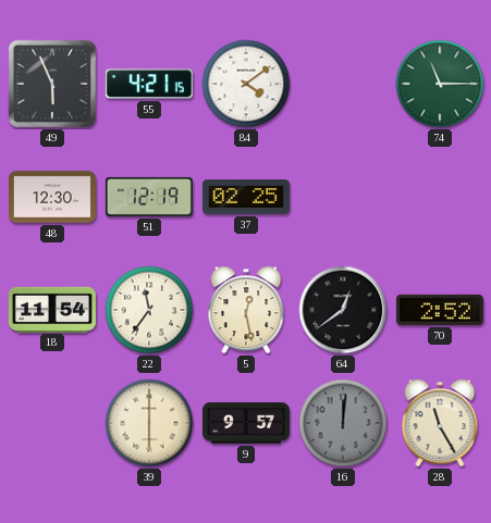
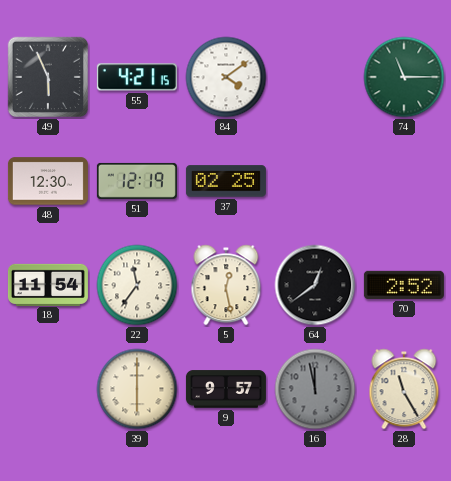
16: 12:01 -> 11:58 (315, 389)
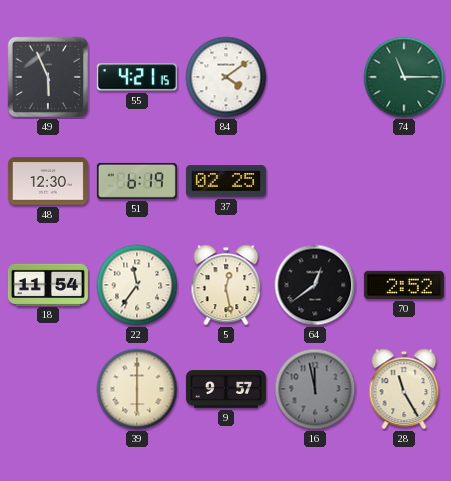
51: 12:19 -> 6:19 (137, 181)
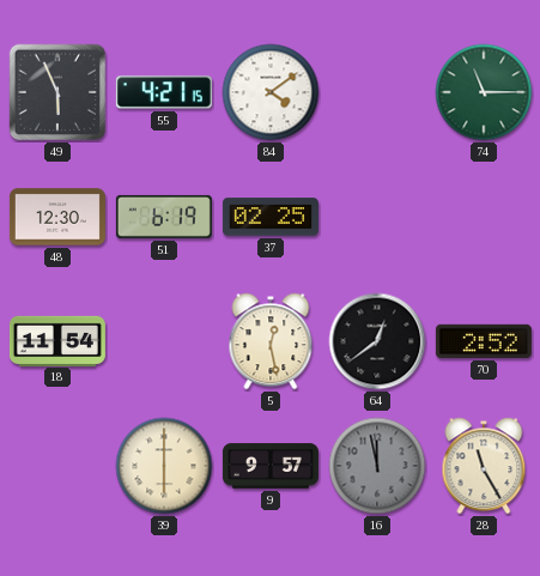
22: 11:36 -> none (137, 285)
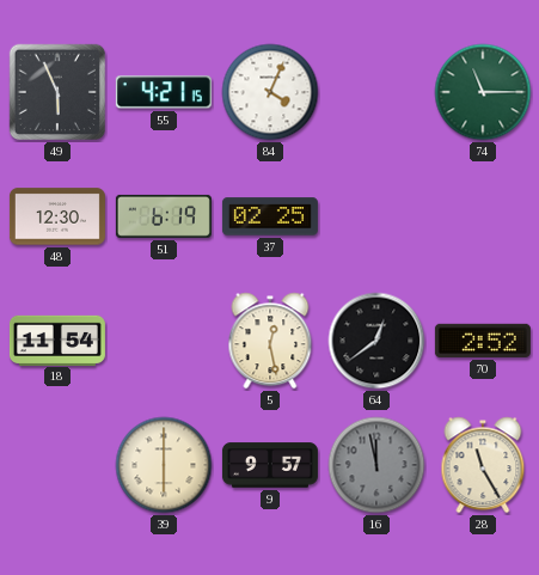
84: 4:09 -> 4:04 (270, 92)
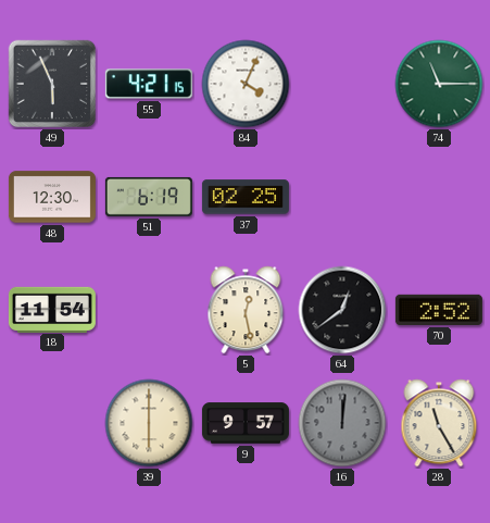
16: 11:58 -> 12:01 (342, 423)
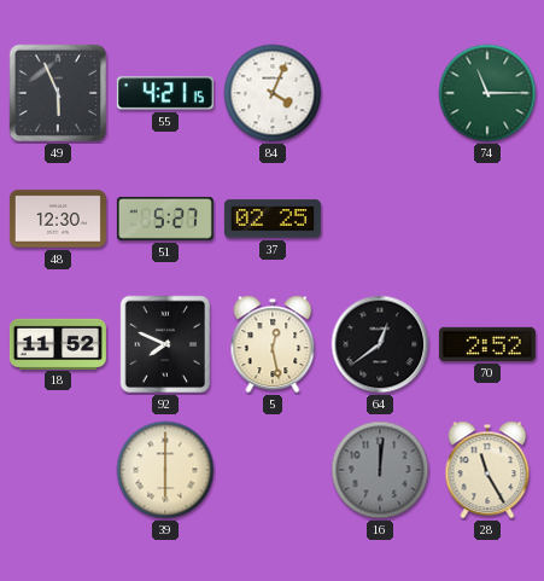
51: 6:19 -> 5:27 (165, 219)
18: 11:54 -> 11:52 (58, 343)
92: none -> 7:49 (165, 344)
9: 9:57 -> none (246, 423)
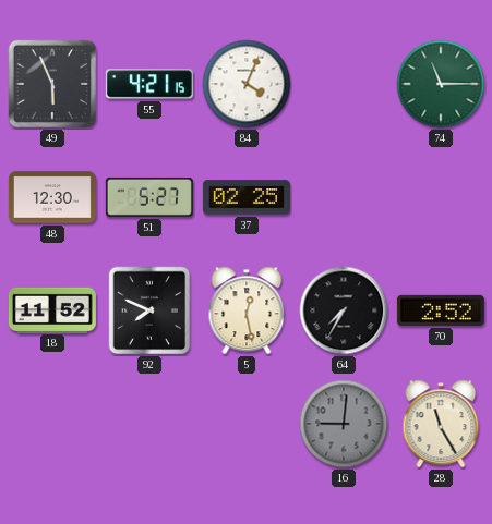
64: 12:39 -> 7:35 (344, 310)
39: 6:00 -> none (165, 470)
16: 12:01 -> 9:01 (344, 424)
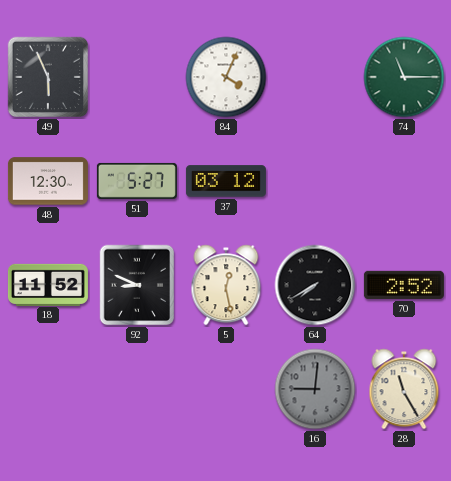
55: 4:21 -> none (149, 84)
37: 02:25 -> 03:12 (226, 181)
92: 7:49 -> 8:49 (137, 285)
64: 7:35 -> 7:40 (315, 285)
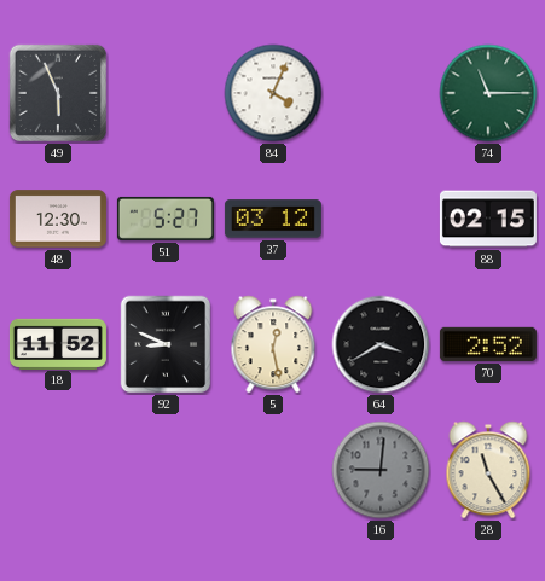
88: none -> 02:15 (488, 219)
64: 7:40 -> 3:40 (381, 344)
